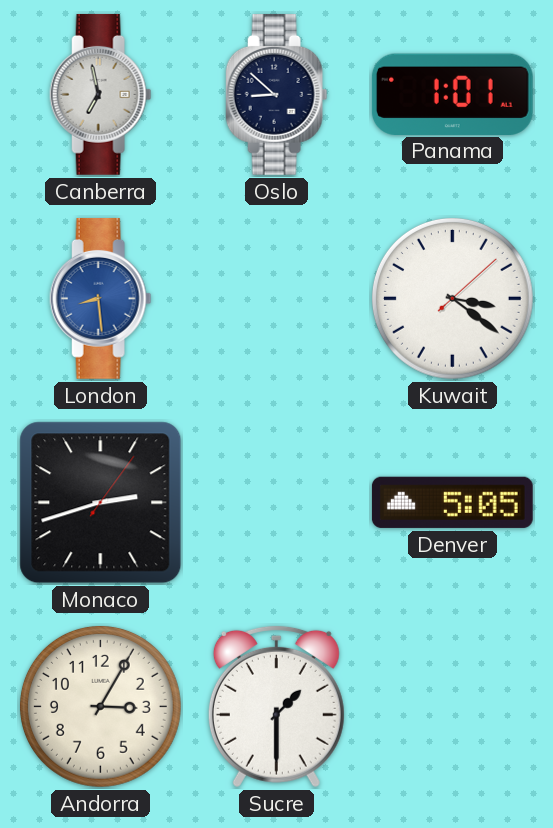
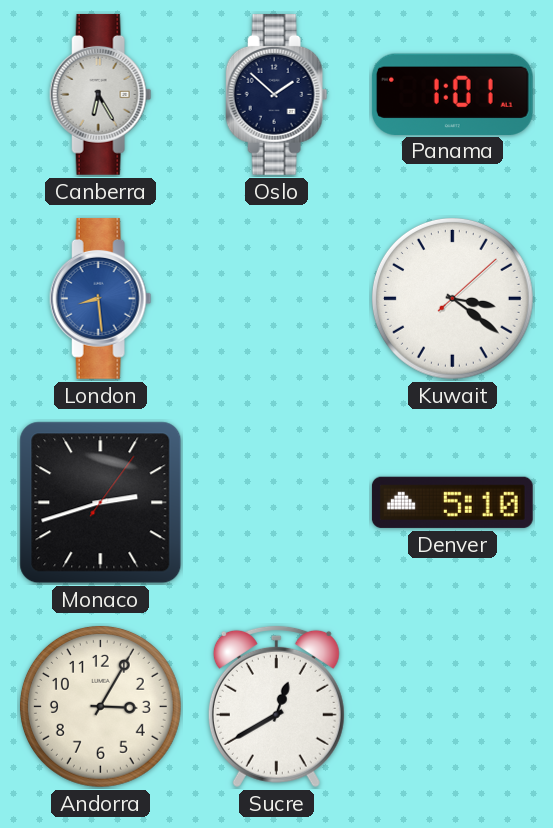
Canberra: 6:58 -> 6:25 (101, 94)
Oslo: 8:52 -> 1:52 (277, 94)
Denver: 5:05 -> 5:10 (452, 502)
Sucre: 1:30 -> 12:40 (276, 706)
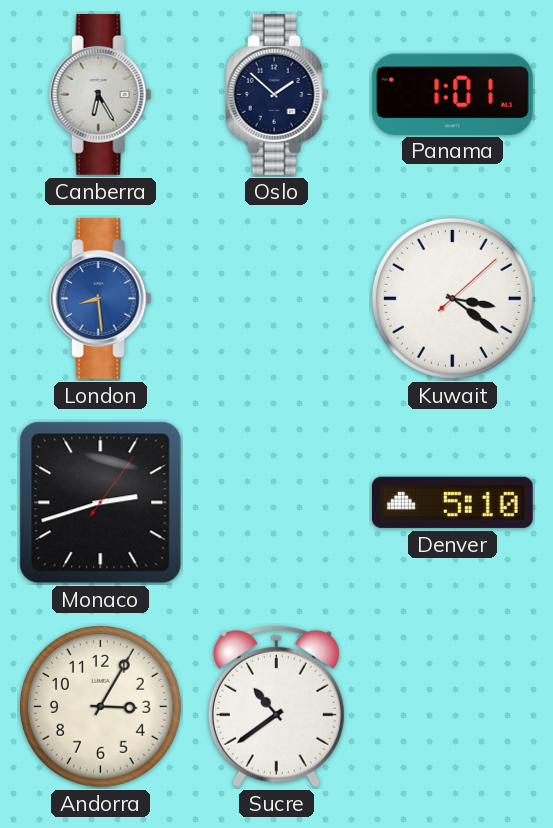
Sucre: 12:40 -> 10:39 (276, 706)
